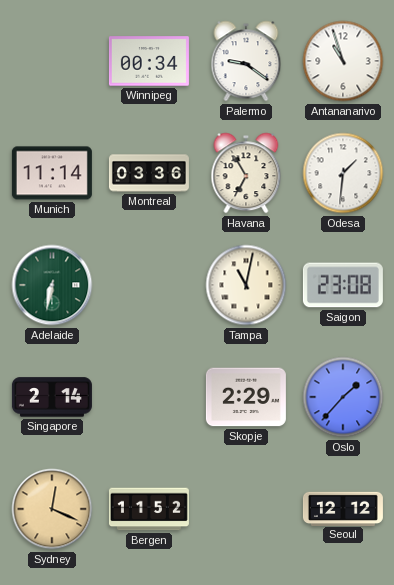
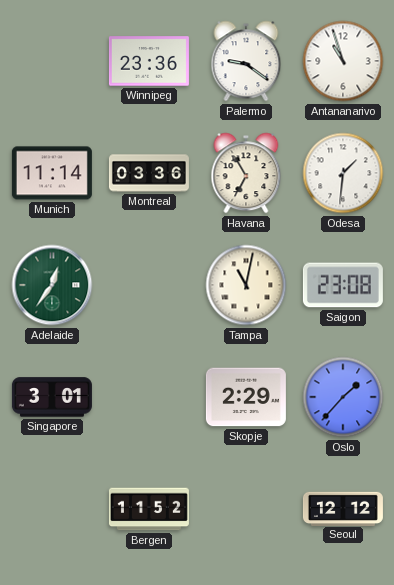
Winnipeg: 00:34 -> 23:36 (149, 61)
Adelaide: 6:32 -> 12:36 (52, 285)
Singapore: 2:14 -> 3:01 (52, 397)
Sydney: 12:19 -> none (52, 509)
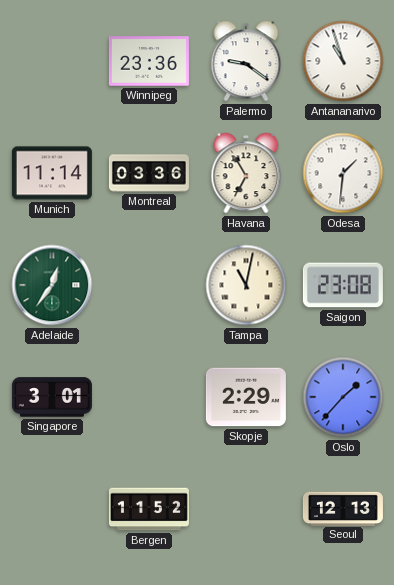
Seoul: 12:12 -> 12:13 (343, 508)
